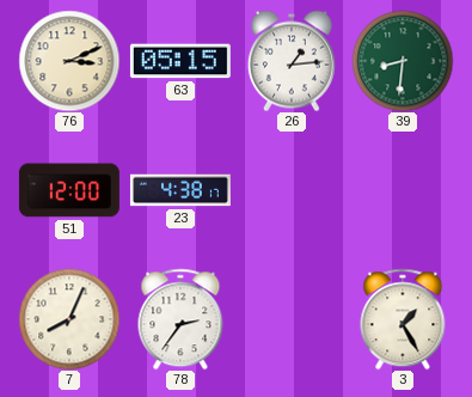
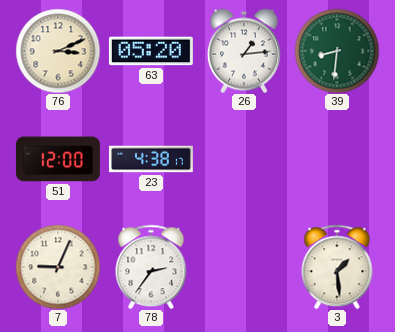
63: 05:15 -> 05:20 (151, 51)
7: 8:04 -> 9:04 (58, 267)
3: 1:25 -> 1:29 (337, 267)
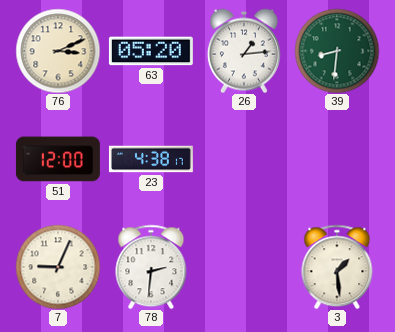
78: 2:36 -> 2:31 (151, 267)
